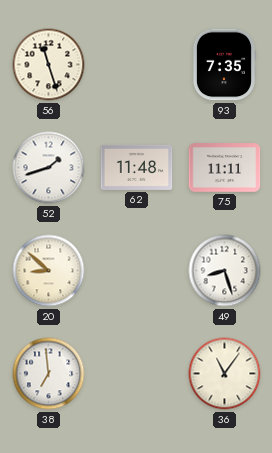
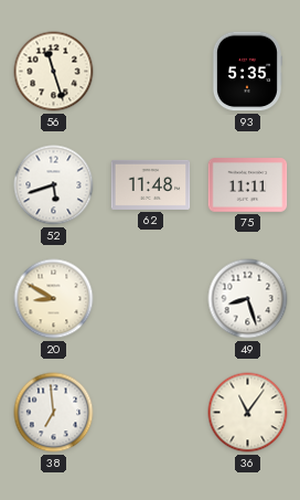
93: 7:35 -> 5:35 (247, 72)
52: 1:42 -> 5:42 (54, 185)
20: 8:52 -> 8:50 (54, 299)
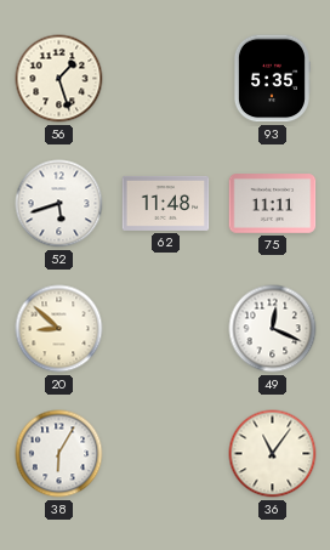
56: 11:27 -> 1:27 (59, 79)
20: 8:50 -> 8:52 (59, 329)
49: 8:27 -> 12:19 (273, 329)
38: 6:59 -> 6:05 (59, 454)
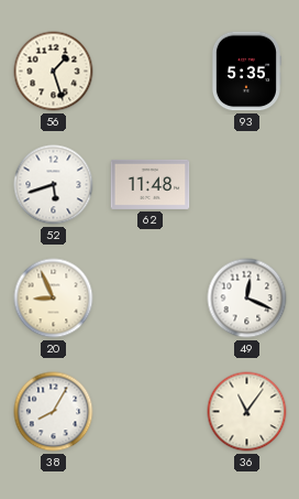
75: 11:11 -> none (273, 204)
20: 8:52 -> 8:56 (54, 299)
38: 6:05 -> 8:05 (54, 412)
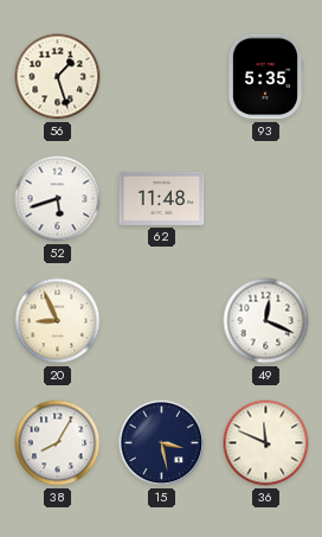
15: none -> 3:28 (162, 443)
36: 11:06 -> 11:49 (266, 443)
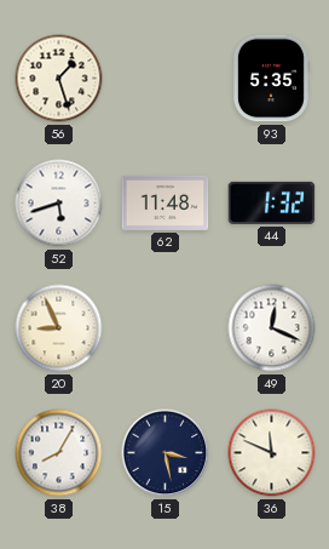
44: none -> 1:32 (272, 202)
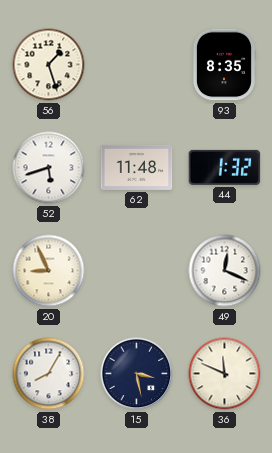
93: 5:35 -> 8:35 (224, 65)
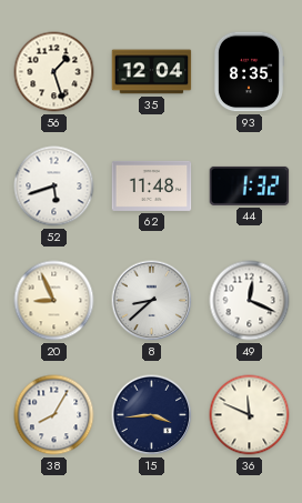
35: none -> 12:04 (152, 72)
8: none -> 8:38 (152, 301)
15: 3:28 -> 3:44 (152, 415)
